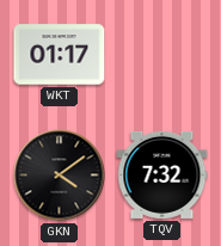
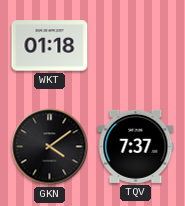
WKT: 01:17 -> 01:18 (50, 46)
TQV: 7:32 -> 7:37 (136, 146)
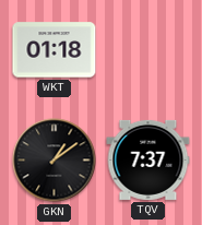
GKN: 4:09 -> 1:09 (55, 161)
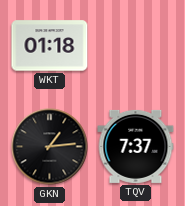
GKN: 1:09 -> 1:14 (50, 147)
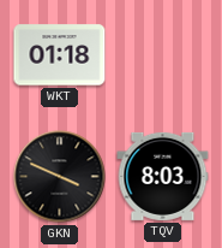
GKN: 1:14 -> 3:49 (60, 177)
TQV: 7:37 -> 8:03 (163, 176)
